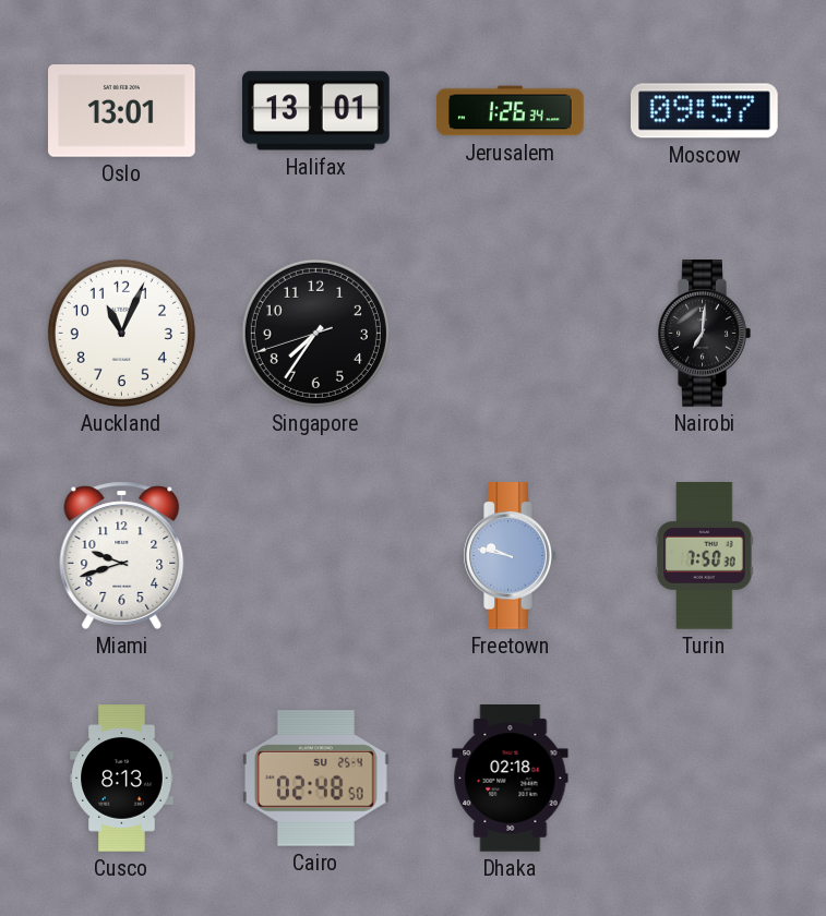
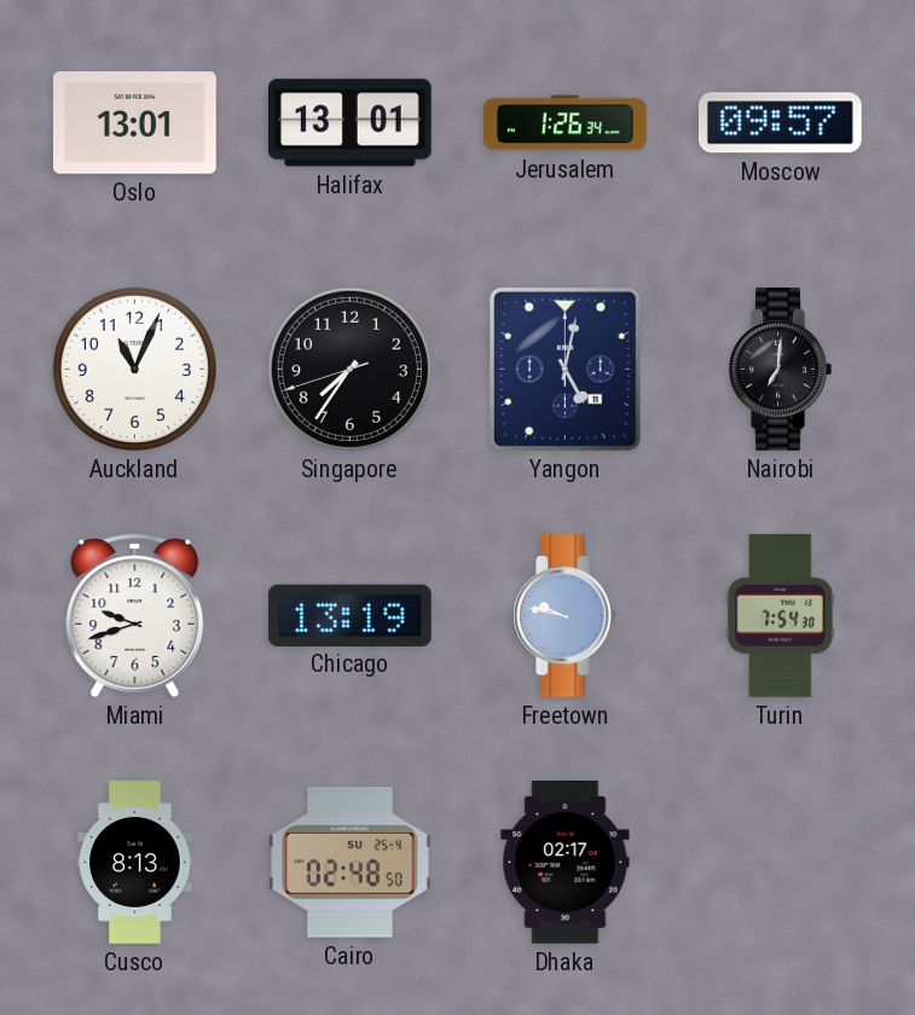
Yangon: none -> 5:02 (564, 369)
Chicago: none -> 13:19 (351, 615)
Turin: 7:50 -> 7:54 (781, 616)
Dhaka: 02:18 -> 02:17 (566, 863)
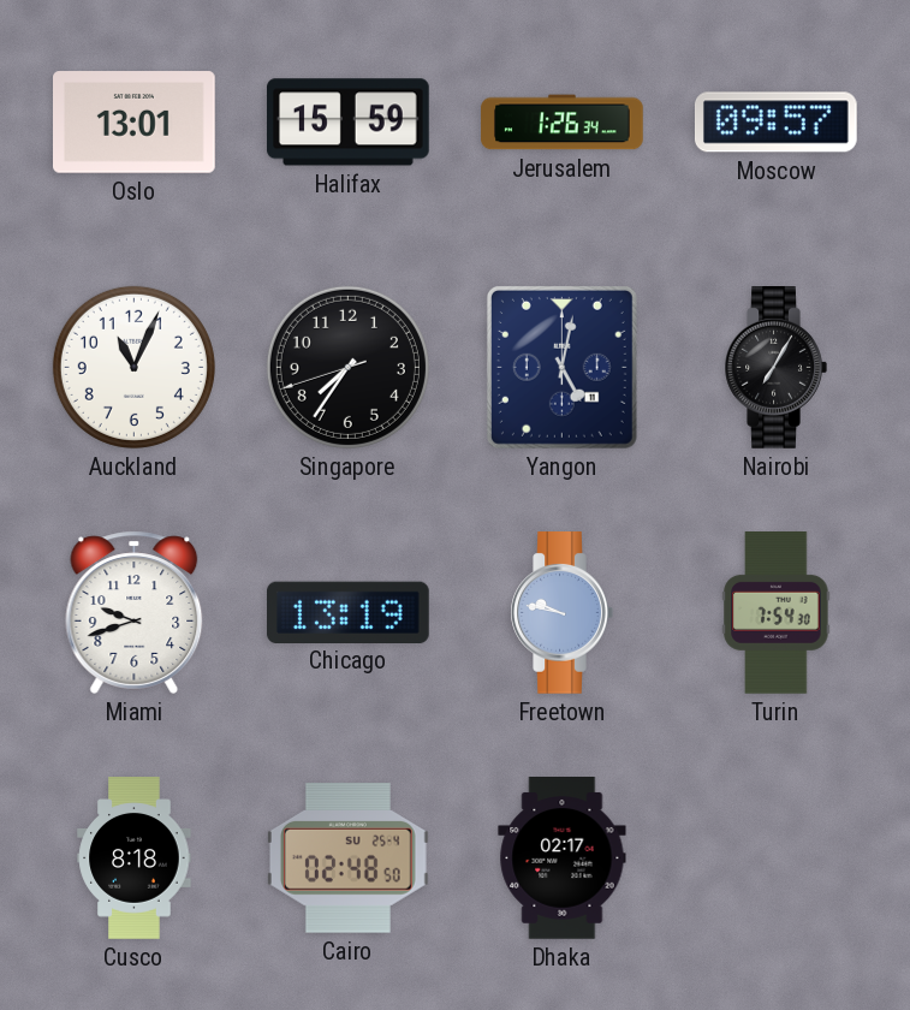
Halifax: 13:01 -> 15:59 (349, 123)
Nairobi: 7:01 -> 7:05 (775, 368)
Cusco: 8:13 -> 8:18 (135, 858)
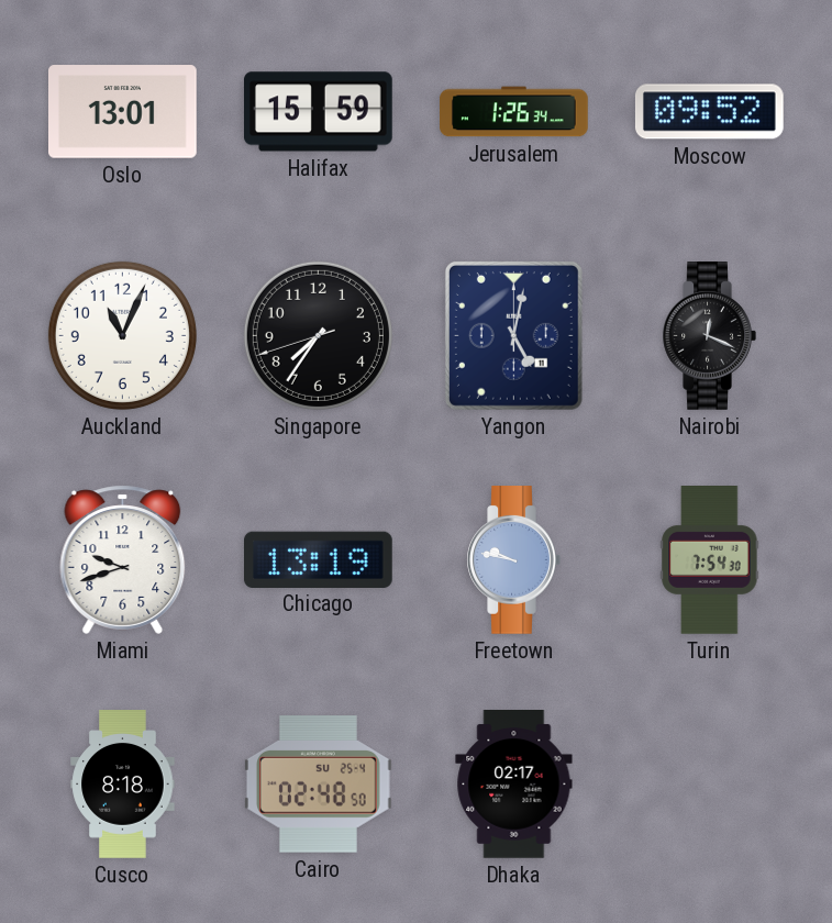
Moscow: 09:57 -> 09:52 (709, 112)
Nairobi: 7:05 -> 12:19 (709, 336)
